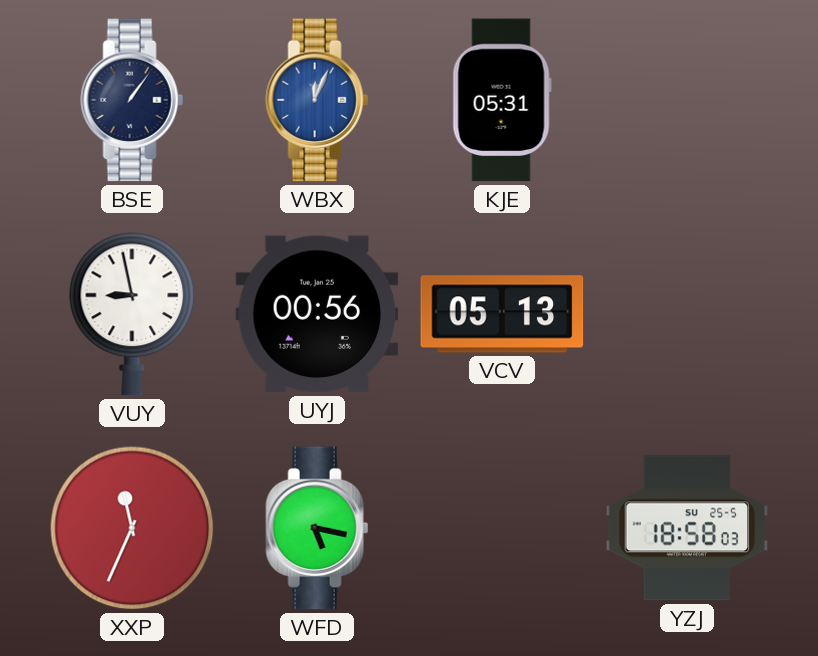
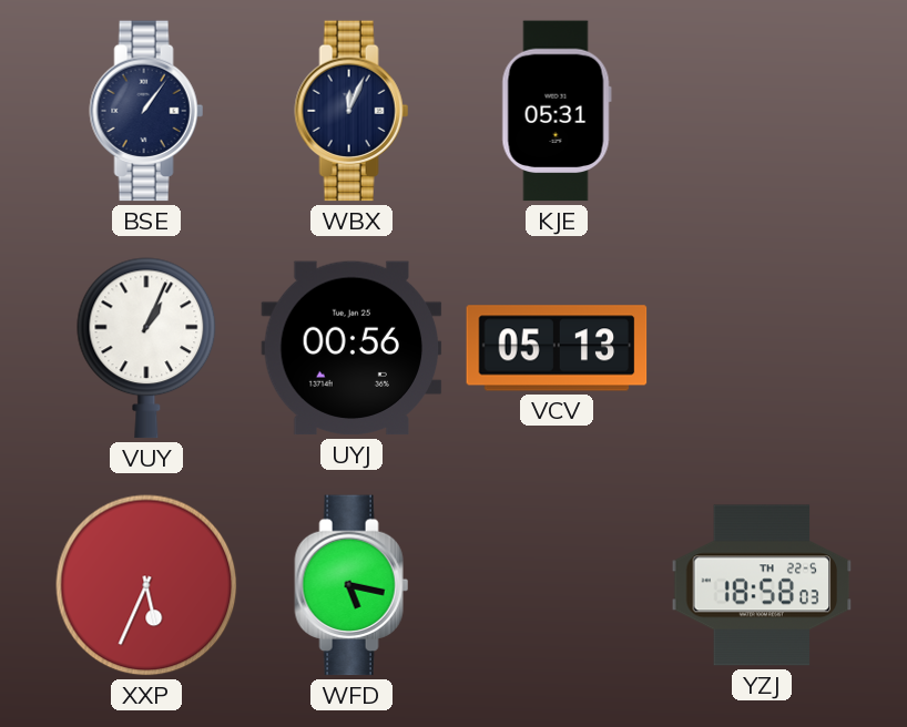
WBX dial: blue -> navy (351, 111)
VUY: 8:58 -> 1:04 (146, 348)
XXP: 11:34 -> 5:34 (146, 585)
YZJ date: SU 25-5 -> TH 22-5 (762, 585)
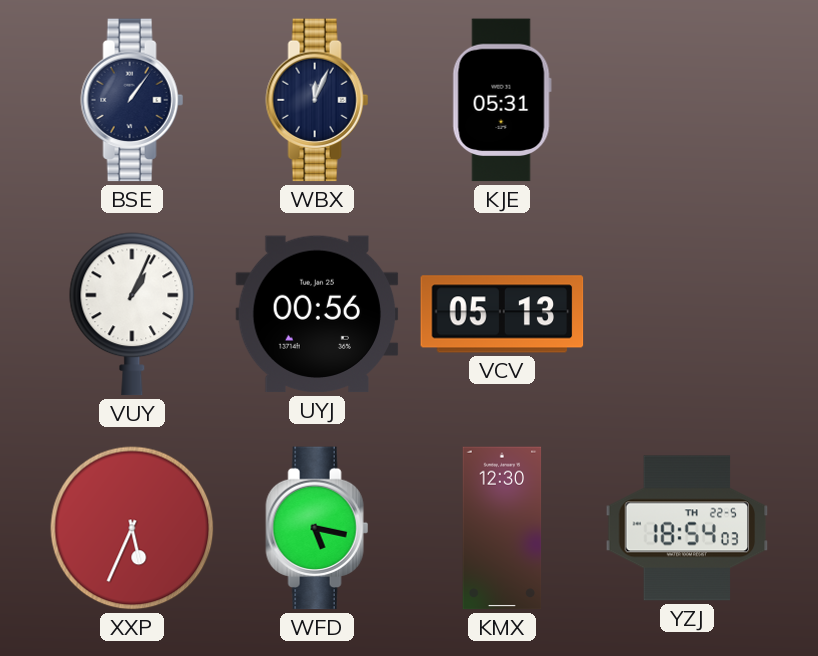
KMX: none -> 12:30 (502, 528)
YZJ: 18:58 -> 18:54 (687, 528)
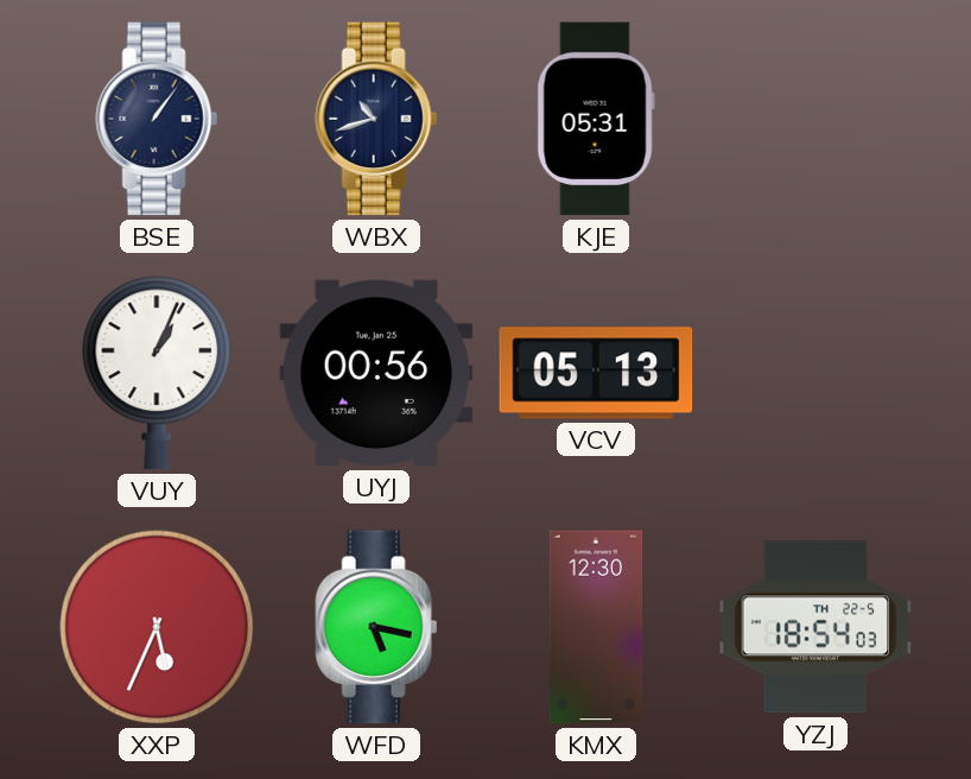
WBX: 12:04 -> 10:42 (376, 119)
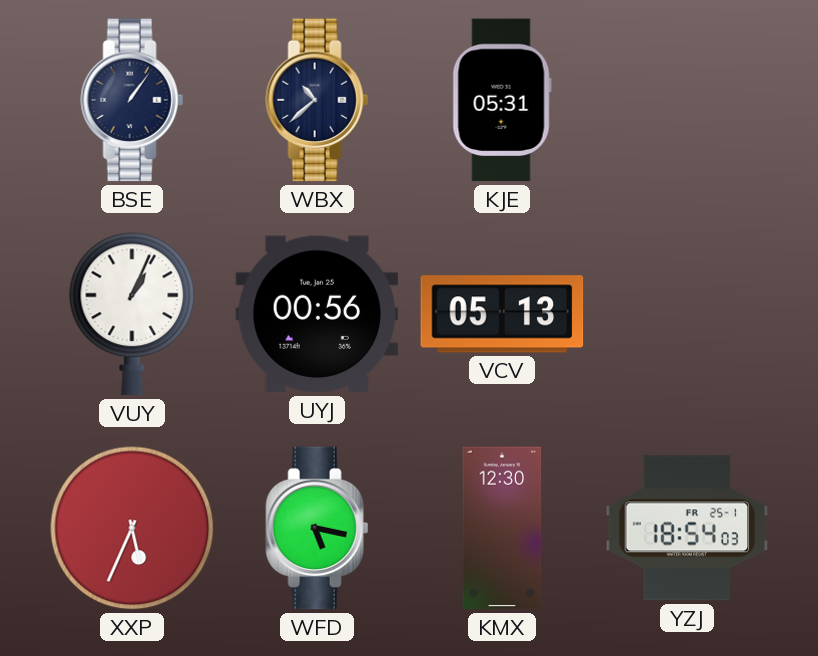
WBX: 10:42 -> 10:38 (317, 100)
YZJ date: TH 22-5 -> FR 25-1 (687, 528)
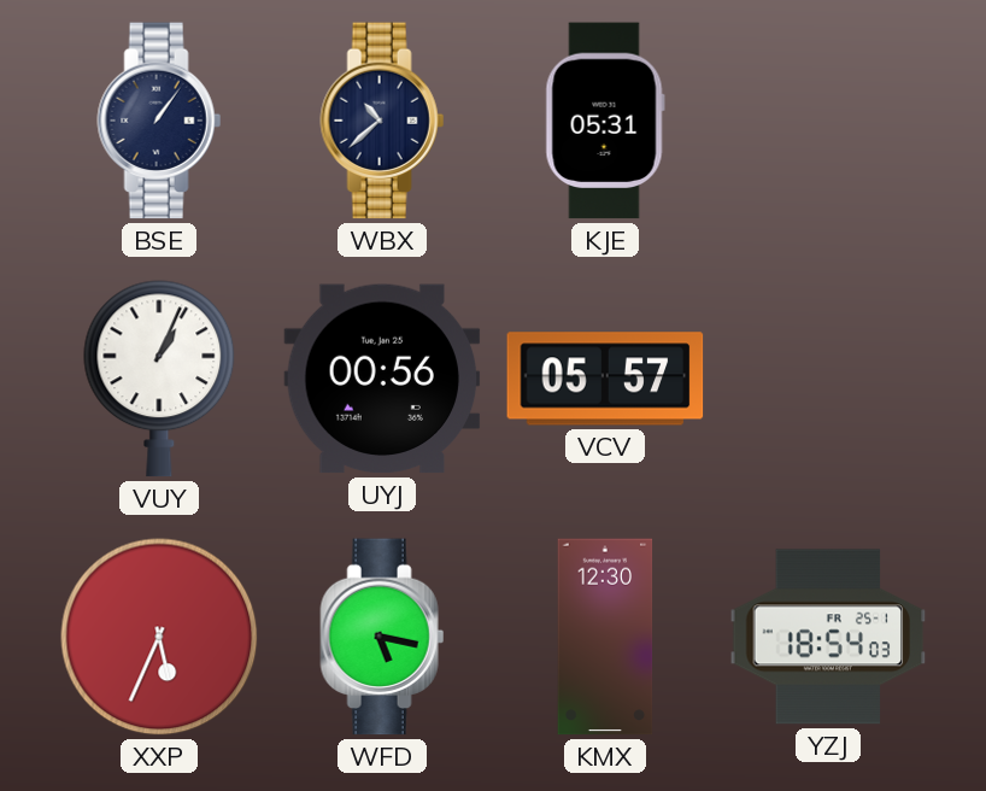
VCV: 05:13 -> 05:57 (605, 379)
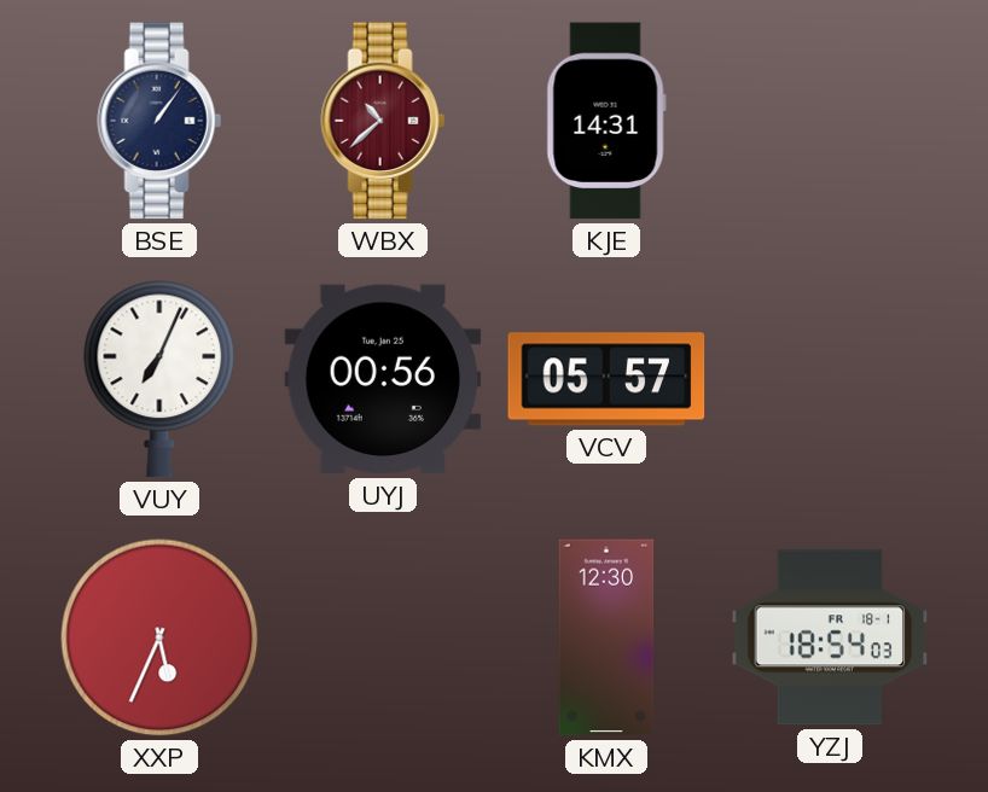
WBX dial: navy -> burgundy (383, 121)
KJE: 05:31 -> 14:31 (606, 121)
VUY: 1:04 -> 7:04 (159, 379)
WFD: 5:17 -> none (382, 637)
YZJ date: FR 25-1 -> FR 18-1 (830, 637)
